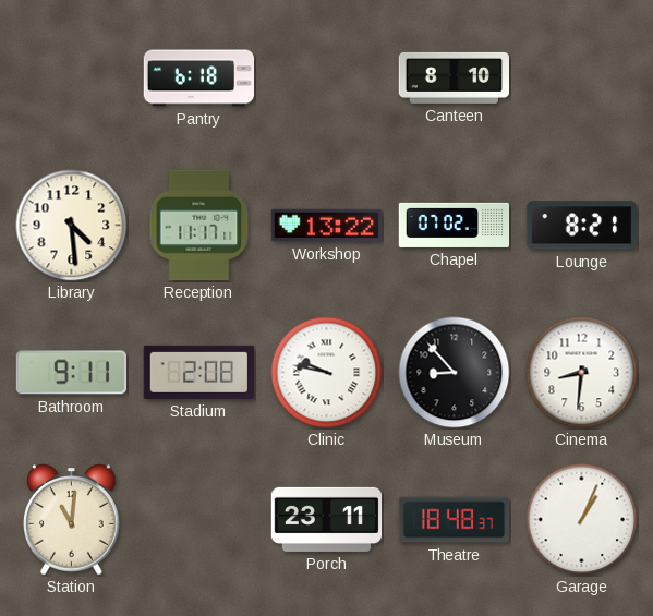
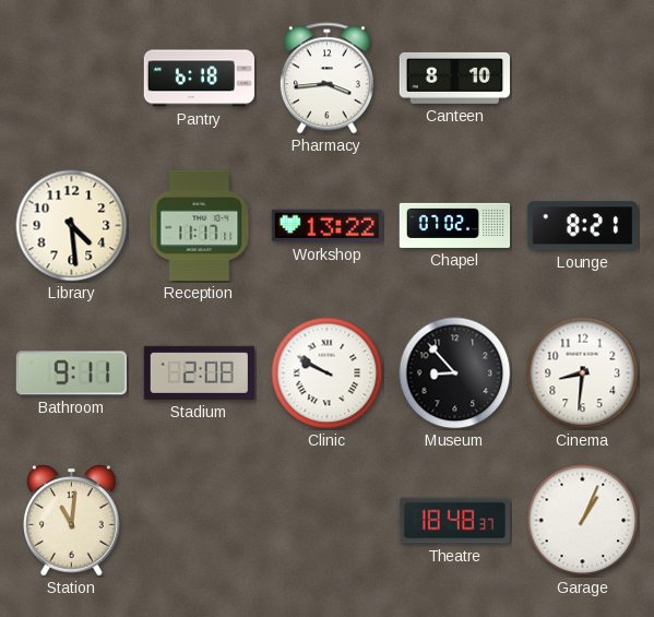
Pharmacy: none -> 3:44 (326, 79)
Clinic: 9:47 -> 9:50 (328, 373)
Porch: 23:11 -> none (327, 519)
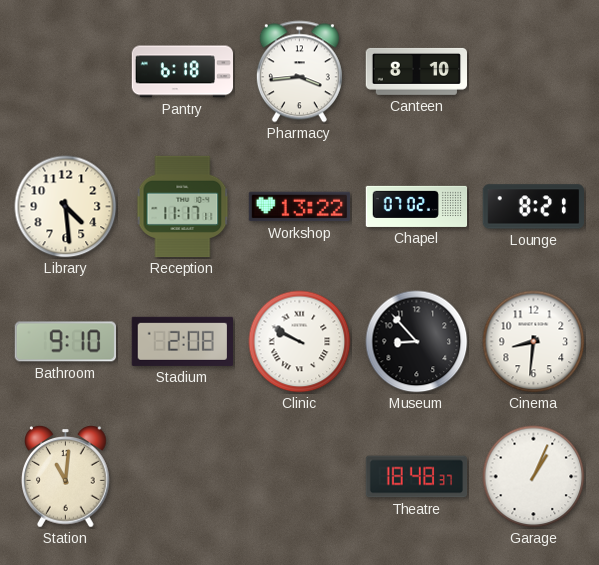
Bathroom: 9:11 -> 9:10 (65, 342)
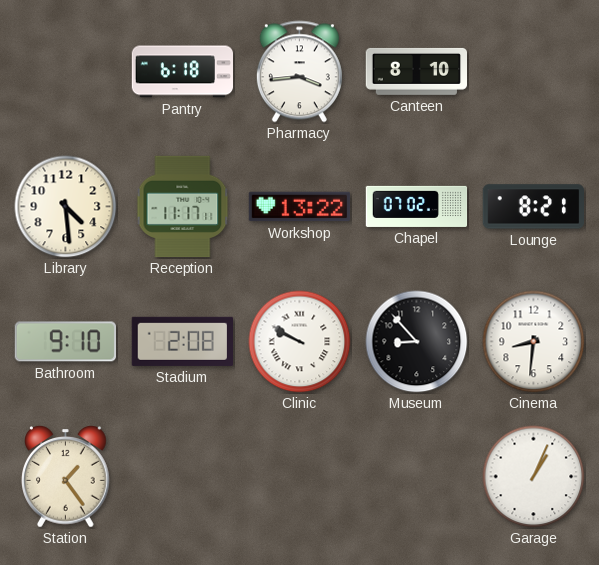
Station: 11:01 -> 1:24 (66, 477)
Theatre: 18:48 -> none (417, 477)
